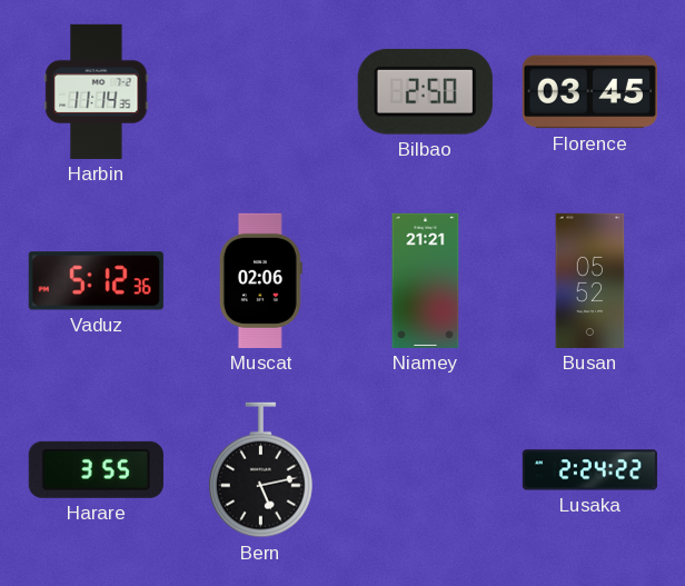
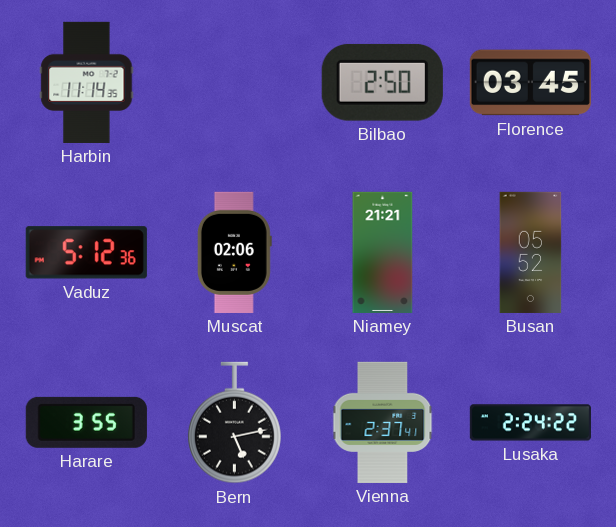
Vienna: none -> 2:37 (383, 422)
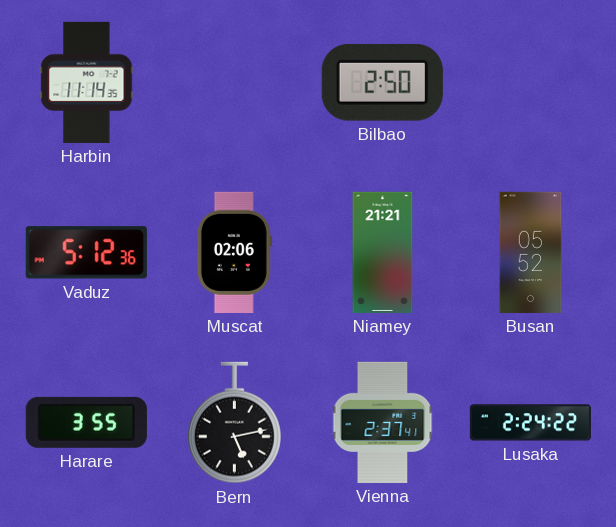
Florence: 03:45 -> none (530, 83)
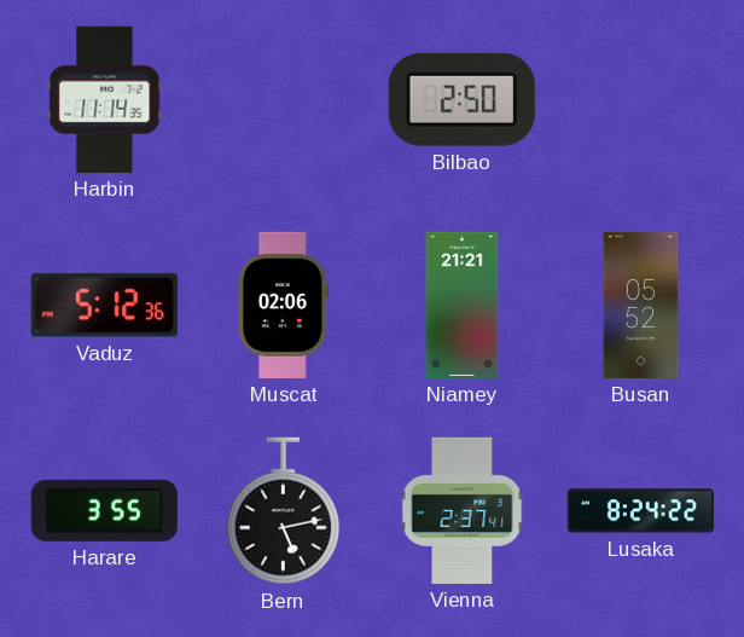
Lusaka: 2:24 -> 8:24 (640, 511)
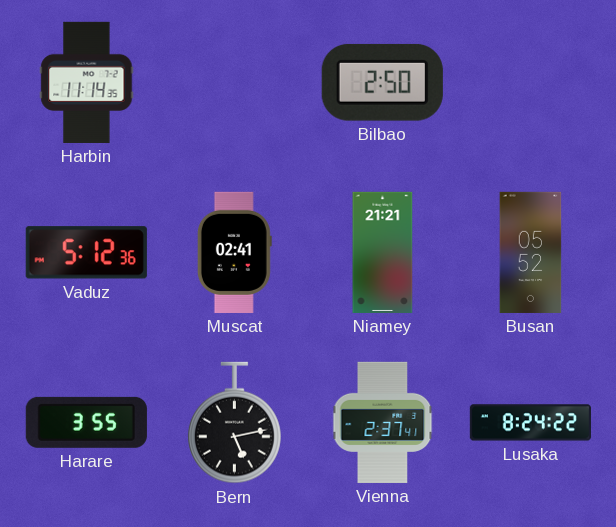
Muscat: 02:06 -> 02:41 (234, 252)
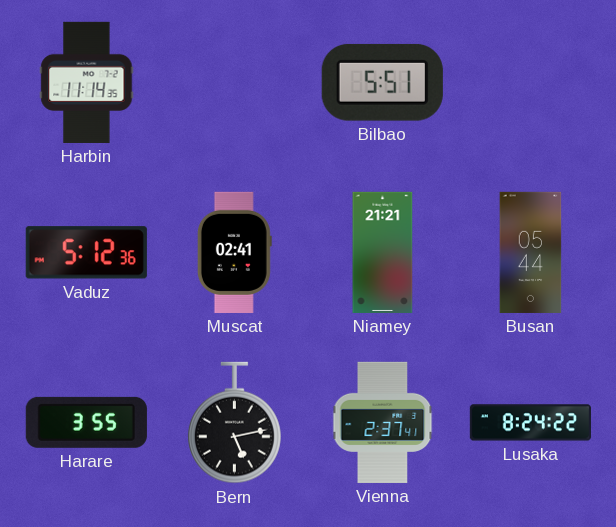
Bilbao: 2:50 -> 5:51 (382, 82)
Busan: 05:52 -> 05:44 (531, 252)
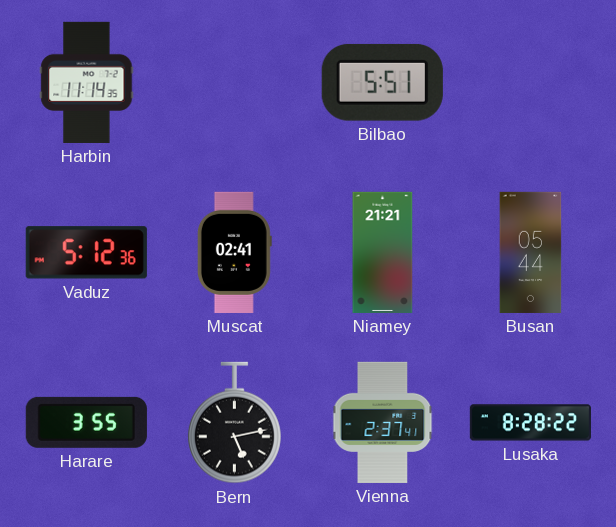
Lusaka: 8:24 -> 8:28 (530, 423)
